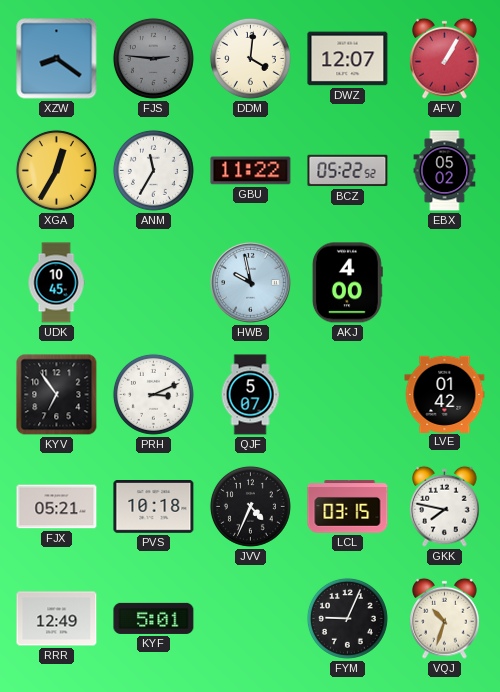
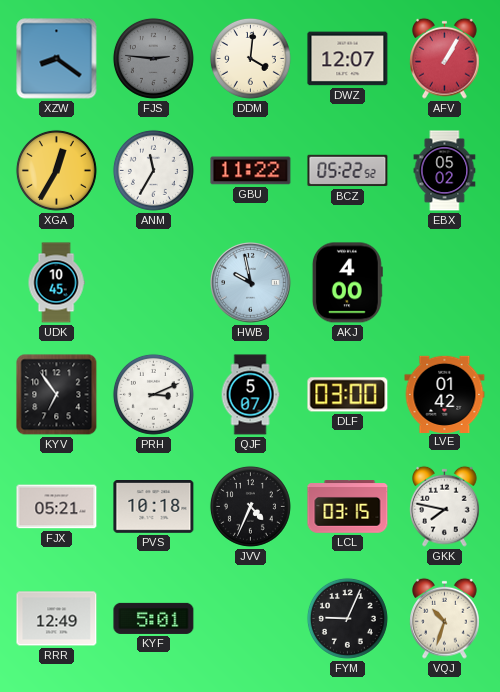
DLF: none -> 03:00 (348, 395)
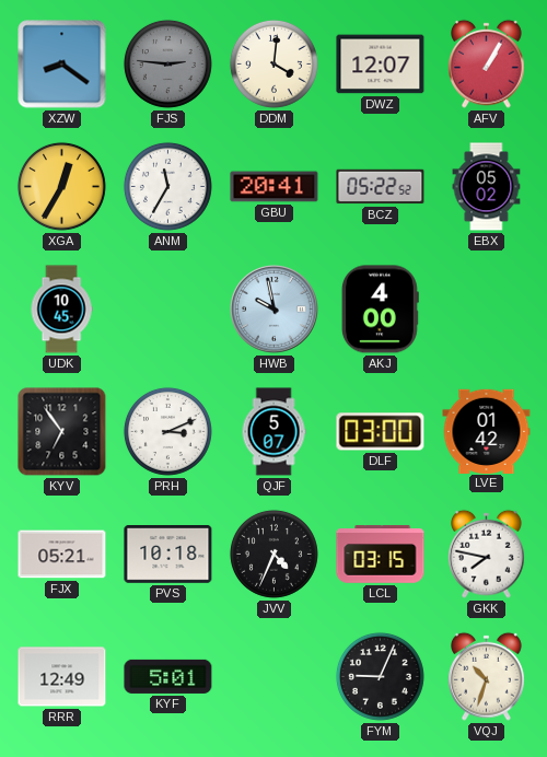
GBU: 11:22 -> 20:41 (275, 187)
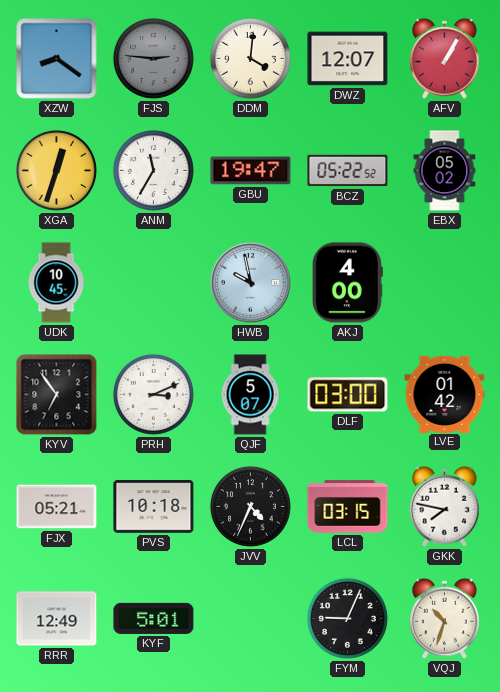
XGA: 12:35 -> 12:33 (56, 170)
GBU: 20:41 -> 19:47 (251, 171)
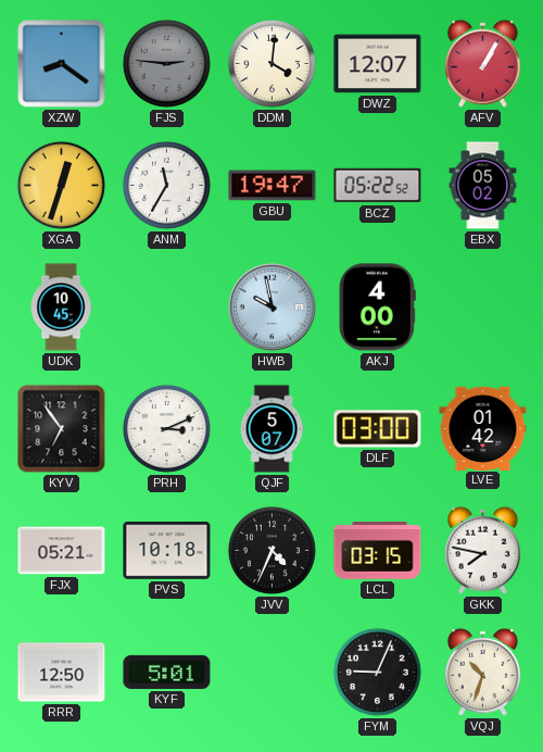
RRR: 12:49 -> 12:50 (62, 673)
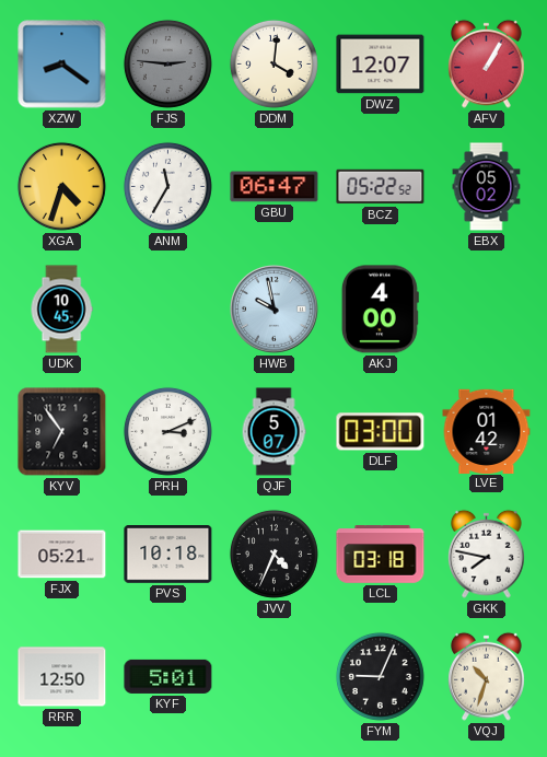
XGA: 12:33 -> 4:33 (61, 186)
GBU: 19:47 -> 06:47 (275, 187)
LCL: 03:15 -> 03:18 (381, 555)
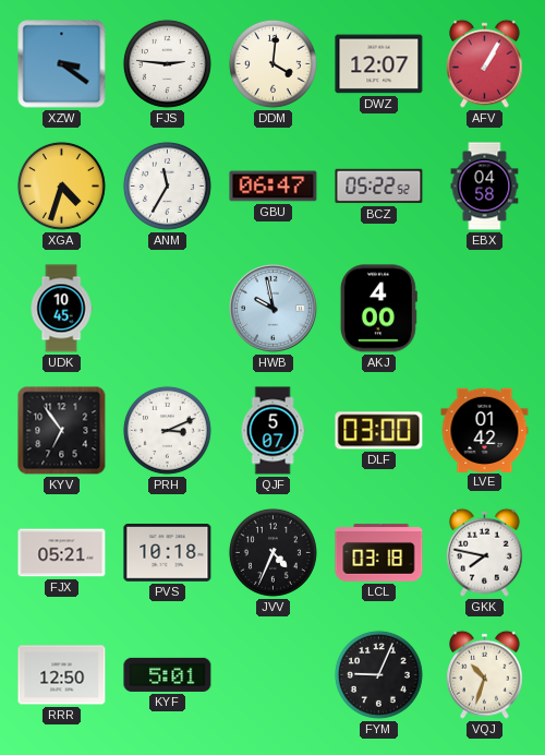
XZW: 8:21 -> 3:21 (62, 64)
FJS dial: grey -> white (167, 63)
EBX: 05:02 -> 04:58 (485, 187)
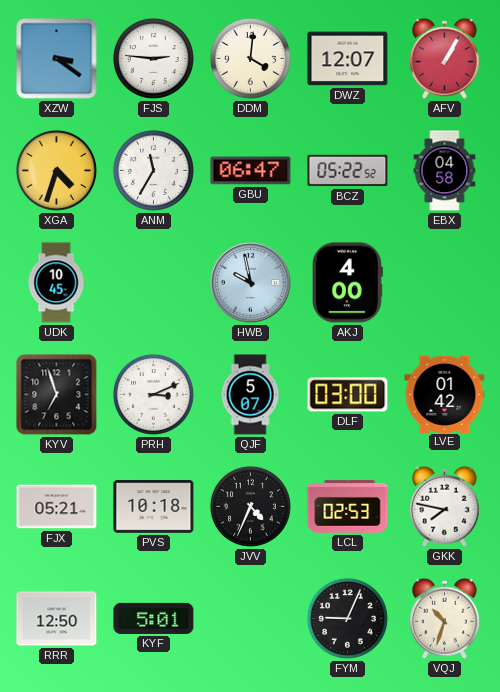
KYV: 6:54 -> 6:57 (57, 395)
LCL: 03:18 -> 02:53 (348, 507)
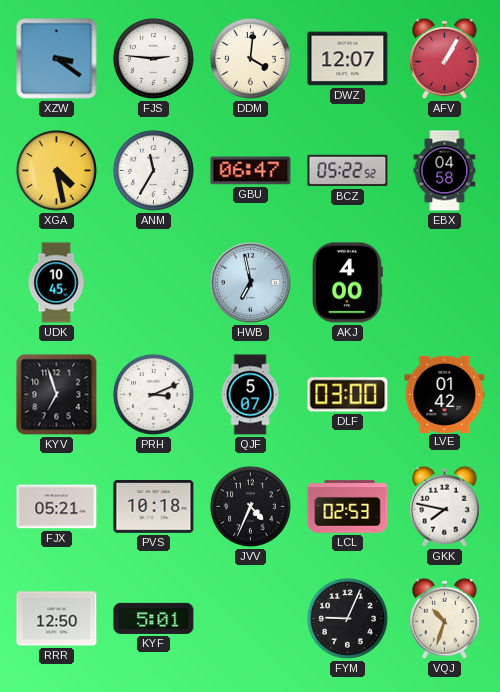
XGA: 4:33 -> 4:28 (56, 170)
HWB: 9:58 -> 6:58 (251, 283)
